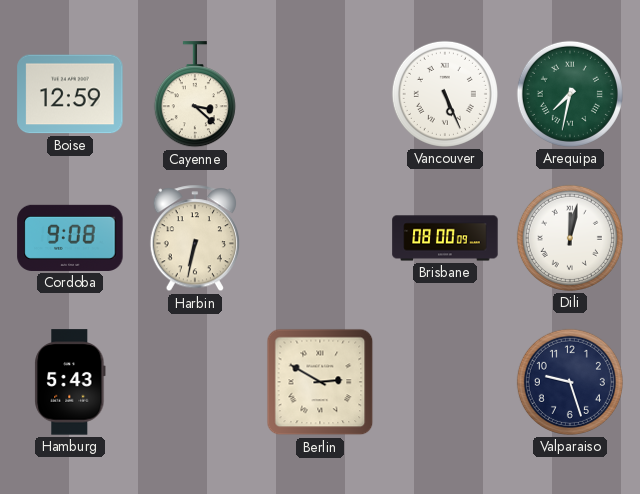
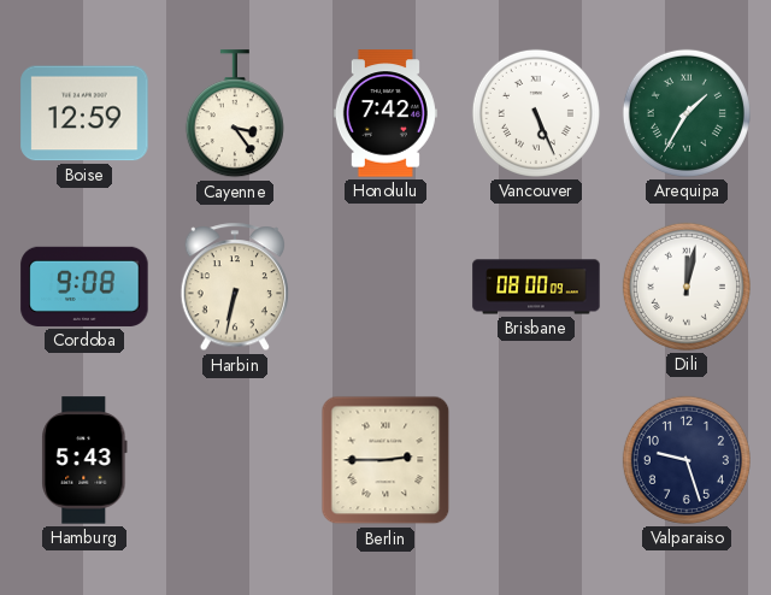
Cayenne: 3:22 -> 3:24 (235, 114)
Honolulu: none -> 7:42 (385, 113)
Arequipa: 7:32 -> 1:35 (687, 113)
Berlin: 2:50 -> 2:45 (385, 460)
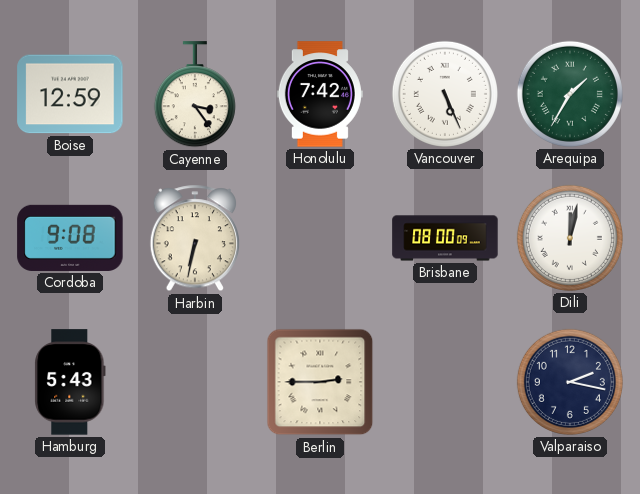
Valparaiso: 9:27 -> 2:17 (570, 382)
